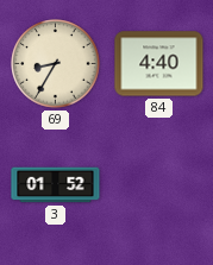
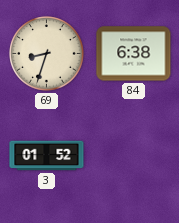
69: 8:35 -> 8:33 (47, 54)
84: 4:40 -> 6:38 (134, 54)
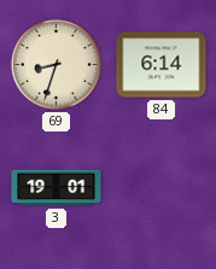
84: 6:38 -> 6:14 (162, 65)
3: 01:52 -> 19:01 (57, 188)
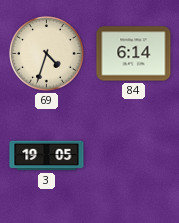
69: 8:33 -> 4:33 (47, 54)
3: 19:01 -> 19:05 (47, 156)
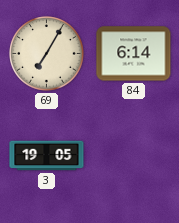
69: 4:33 -> 7:05 (47, 54)
